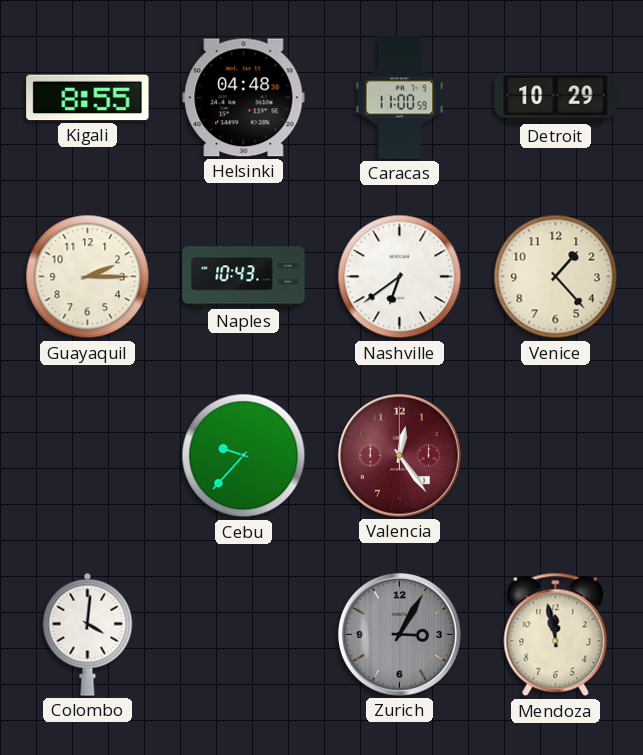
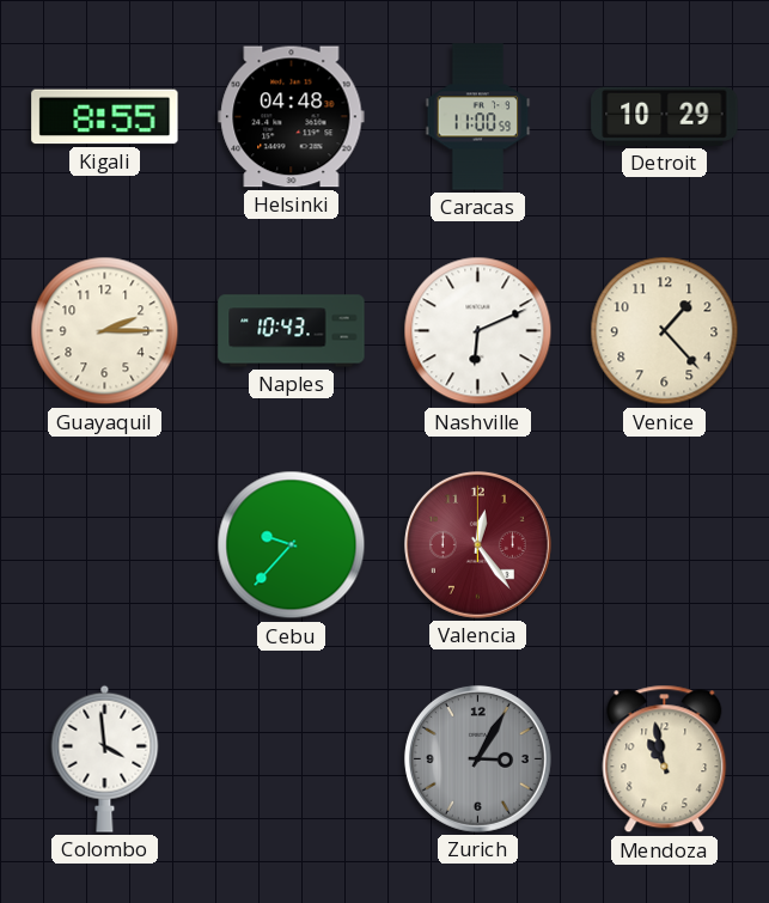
Nashville: 6:39 -> 6:11 (478, 331)
Colombo: 4:01 -> 3:59 (105, 758)
Mendoza: 11:58 -> 10:58 (665, 759)
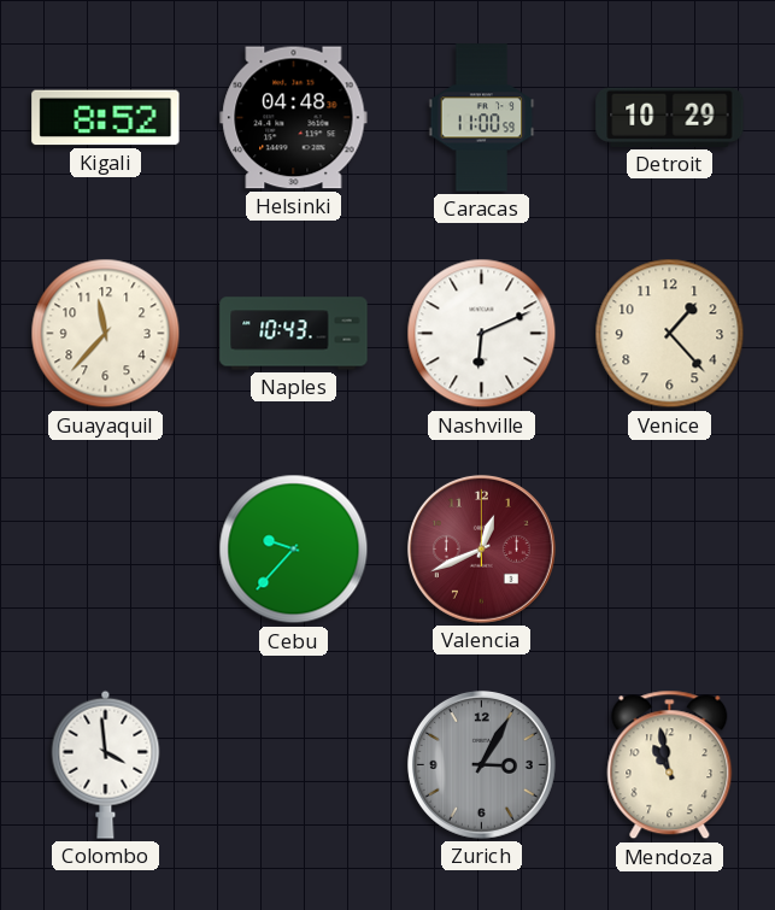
Kigali: 8:55 -> 8:52 (106, 118)
Guayaquil: 2:15 -> 11:37 (106, 334)
Valencia: 12:24 -> 12:41 (481, 548)
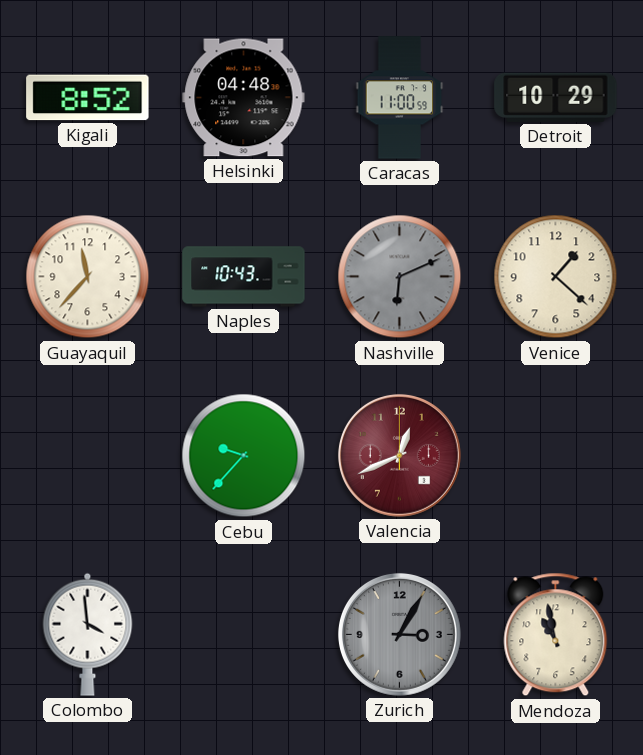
Nashville dial: white -> grey (400, 277)
Venice: 1:23 -> 1:22 (556, 277)
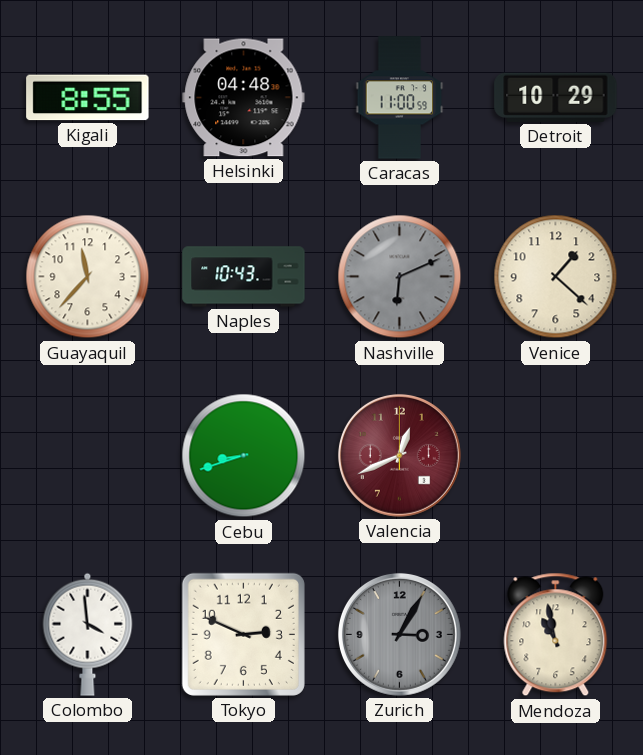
Kigali: 8:52 -> 8:55 (88, 98)
Cebu: 9:37 -> 8:42 (244, 456)
Tokyo: none -> 2:49 (243, 634)
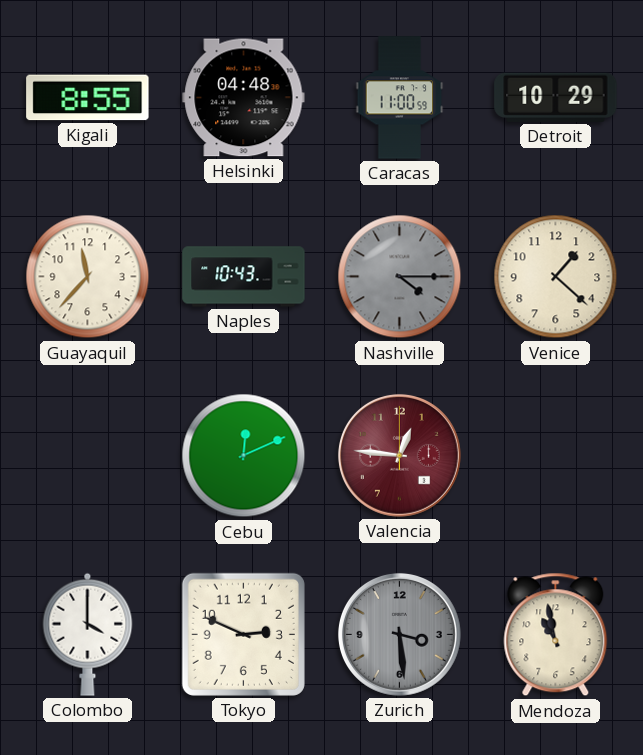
Nashville: 6:11 -> 4:15 (400, 277)
Cebu: 8:42 -> 12:11 (244, 456)
Valencia: 12:41 -> 12:46 (399, 455)
Colombo: 3:59 -> 4:00 (88, 634)
Zurich: 3:05 -> 3:29 (399, 634)
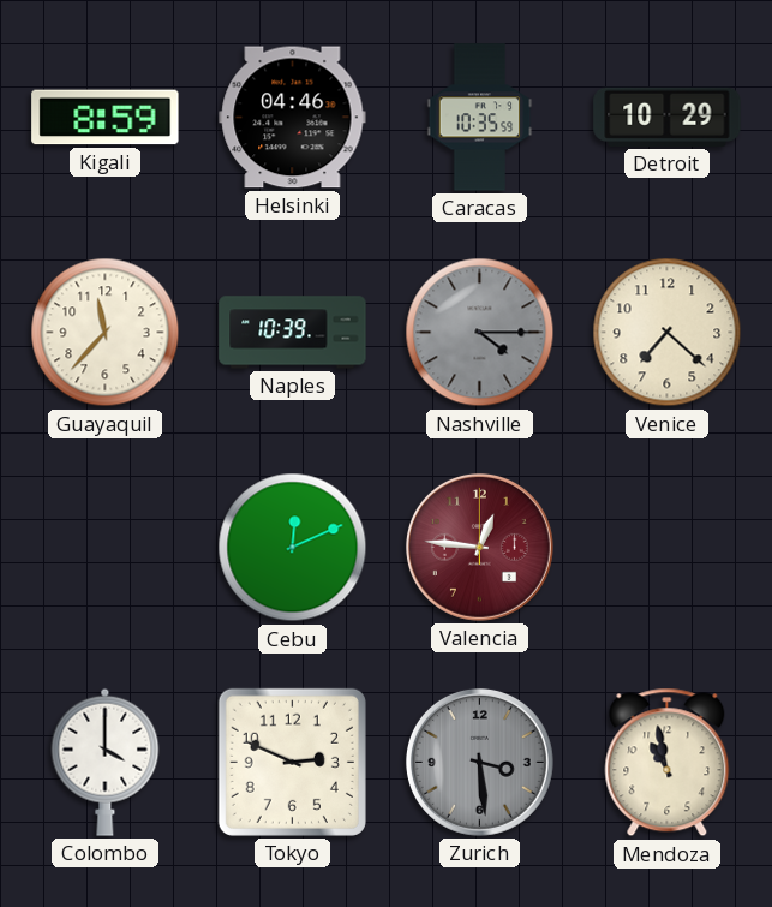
Kigali: 8:55 -> 8:59 (106, 118)
Helsinki: 04:48 -> 04:46 (293, 118)
Caracas: 11:00 -> 10:35 (480, 118)
Naples: 10:43 -> 10:39 (293, 333)
Venice: 1:22 -> 7:22 (668, 333)
